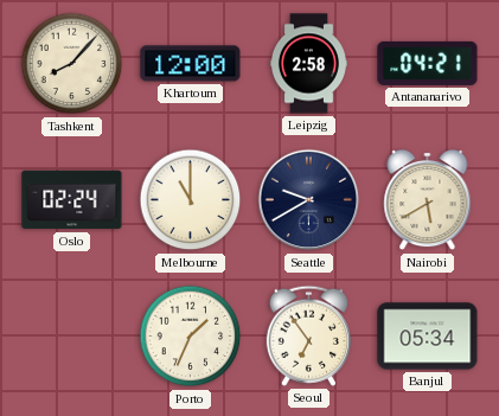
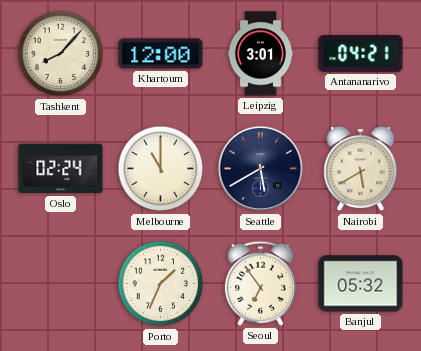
Leipzig: 2:58 -> 3:01 (260, 54)
Seattle: 9:40 -> 5:40 (261, 169)
Banjul: 05:34 -> 05:32 (361, 284)
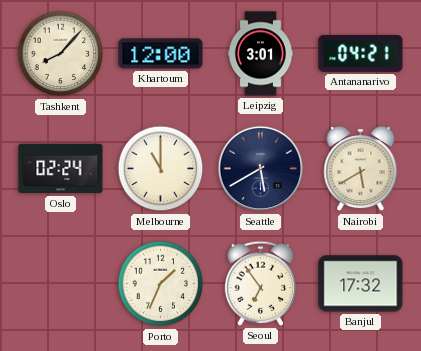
Banjul: 05:32 -> 17:32 (361, 284)
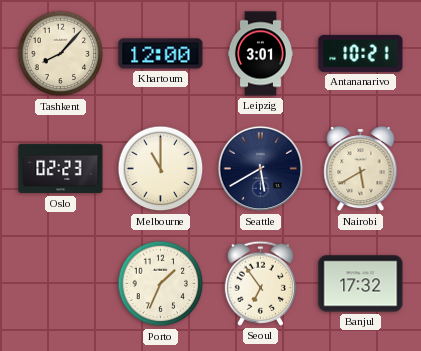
Antananarivo: 04:21 -> 10:21 (361, 53)
Oslo: 02:24 -> 02:23 (61, 169)
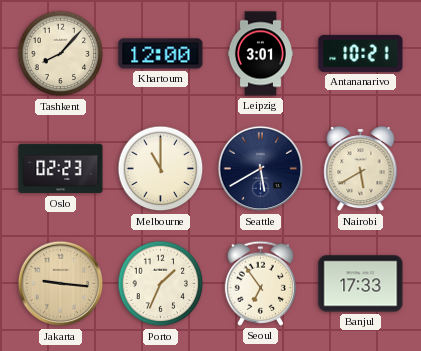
Jakarta: none -> 9:16 (61, 284)
Banjul: 17:32 -> 17:33 (361, 284)
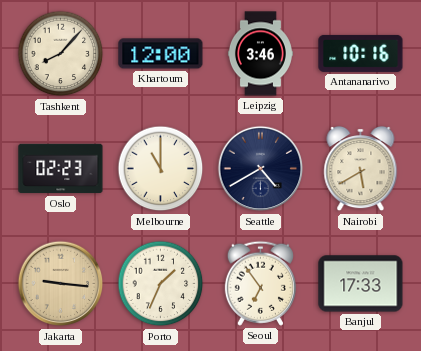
Leipzig: 3:01 -> 3:46 (260, 54)
Antananarivo: 10:21 -> 10:16 (361, 53)
Seattle: 5:40 -> 4:40 (261, 169)
